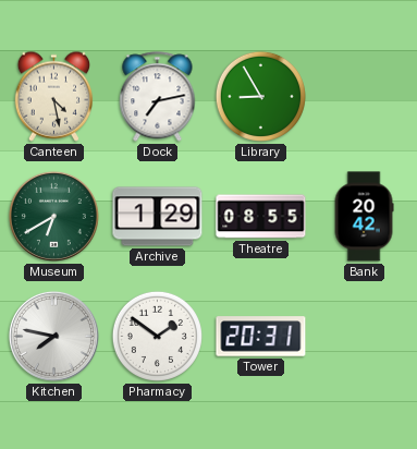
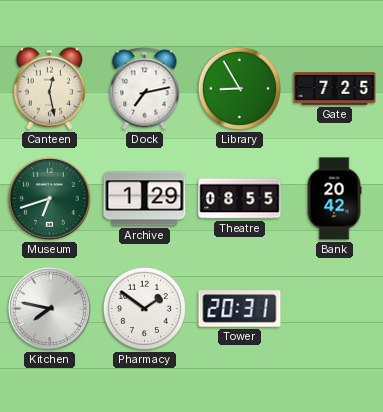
Canteen: 4:28 -> 12:28 (50, 88)
Gate: none -> 7:25 (335, 89)
Museum: 6:40 -> 6:42 (49, 198)
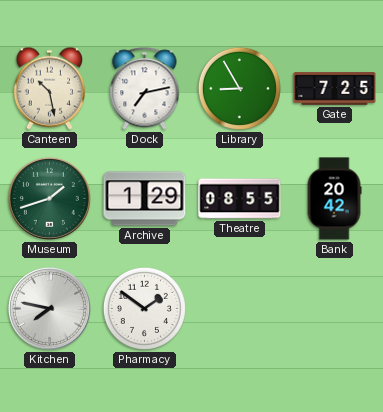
Canteen: 12:28 -> 10:28 (50, 88)
Museum: 6:42 -> 1:42 (49, 198)
Tower: 20:31 -> none (240, 309)
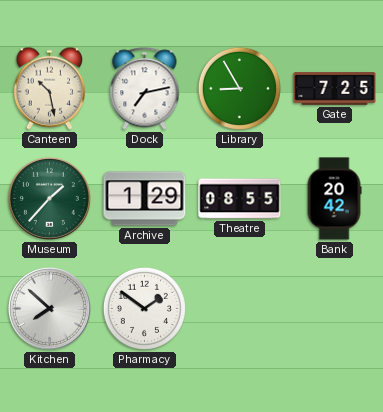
Museum: 1:42 -> 1:37 (49, 198)
Kitchen: 7:47 -> 7:52 (49, 308)
